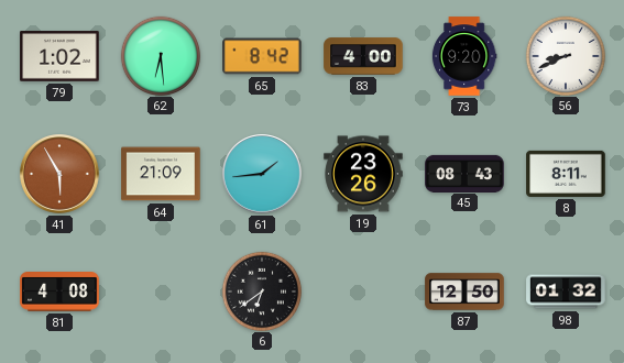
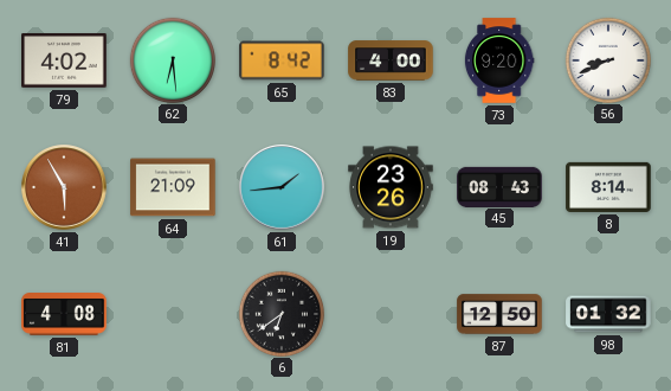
79: 1:02 -> 4:02 (64, 60)
8: 8:11 -> 8:14 (608, 187)
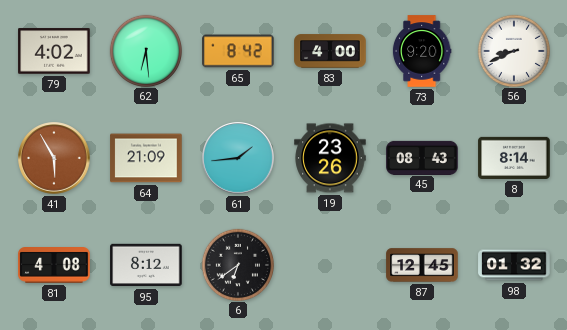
95: none -> 8:12 (146, 265)
87: 12:50 -> 12:45 (422, 265)
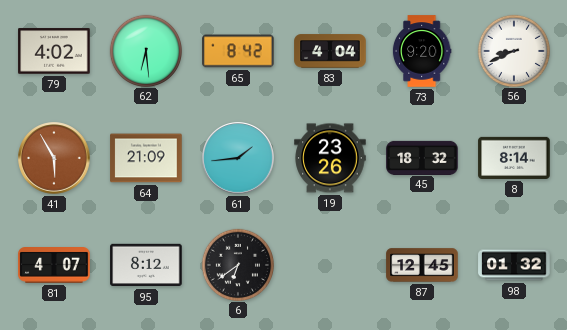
83: 4:00 -> 4:04 (330, 51)
45: 08:43 -> 18:32 (422, 157)
81: 4:08 -> 4:07 (54, 266)
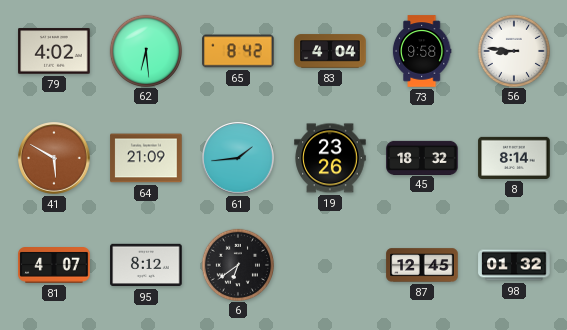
73: 9:20 -> 9:58 (422, 51)
56: 8:41 -> 8:46 (513, 50)
41: 5:55 -> 5:50 (54, 158)
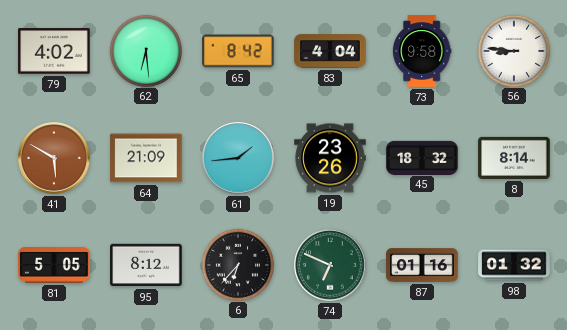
81: 4:07 -> 5:05 (54, 266)
6: 6:39 -> 6:37 (237, 264)
74: none -> 6:49 (330, 265)
87: 12:45 -> 01:16 (422, 265)
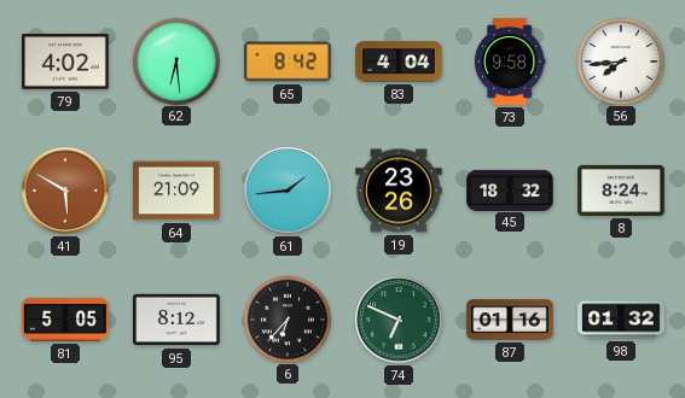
56: 8:46 -> 7:44 (620, 60)
8: 8:14 -> 8:24 (621, 191)
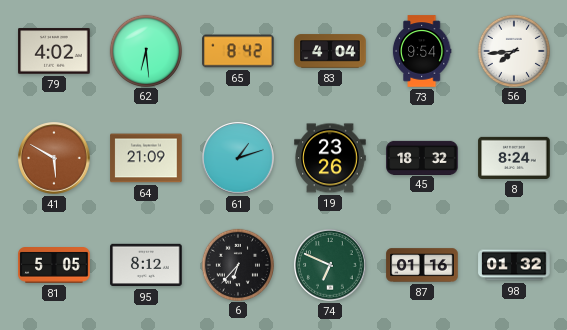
73: 9:58 -> 9:54 (422, 51)
61: 1:44 -> 1:12 (238, 158)
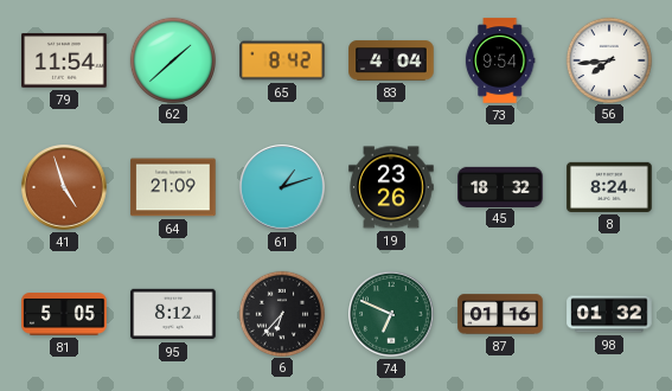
79: 4:02 -> 11:54 (64, 60)
62: 6:29 -> 1:38 (172, 59)
41: 5:50 -> 4:57 (64, 187)
